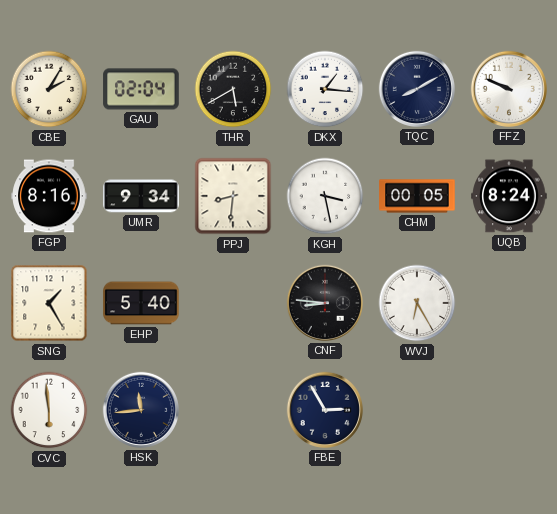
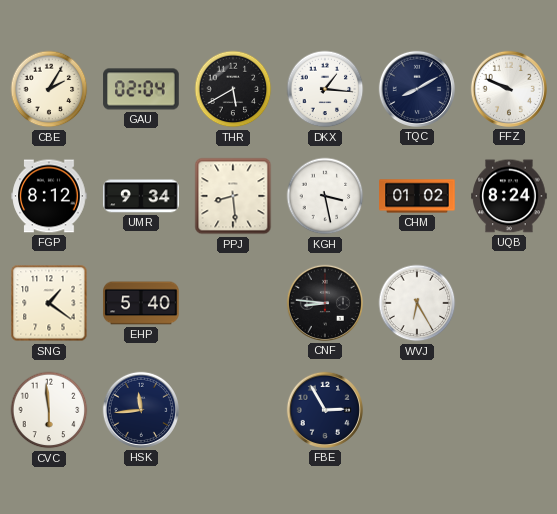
FGP: 8:16 -> 8:12 (49, 196)
PPJ: 8:31 -> 8:29 (233, 196)
CHM: 00:05 -> 01:02 (417, 196)
SNG: 1:25 -> 1:21 (49, 303)
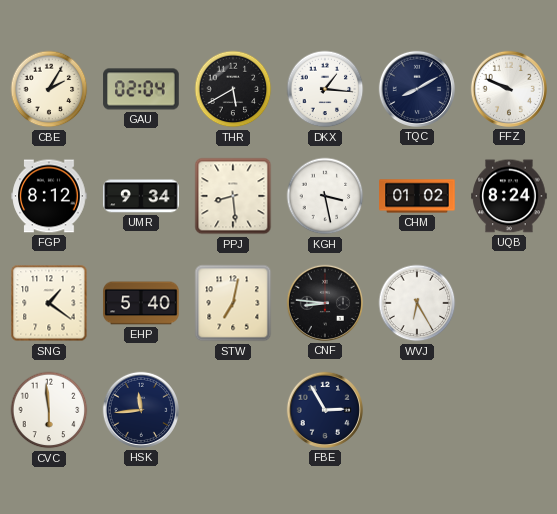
STW: none -> 7:02 (233, 303)
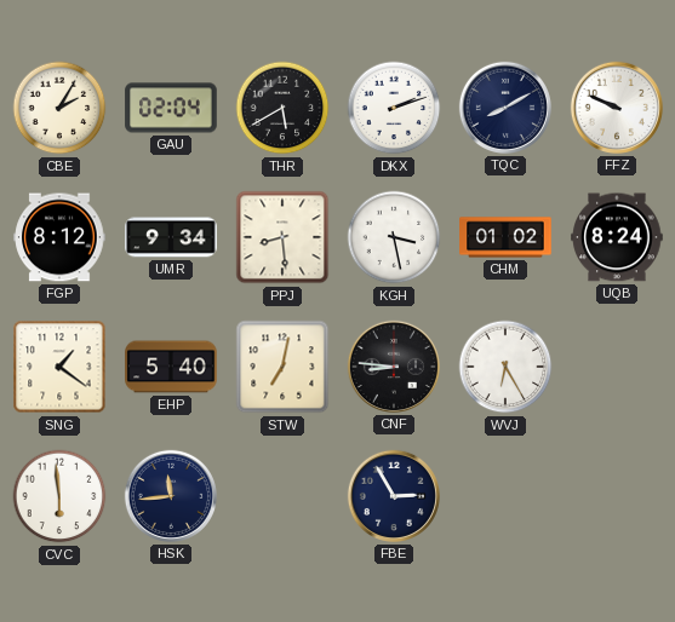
DKX: 1:16 -> 2:12 (394, 108)
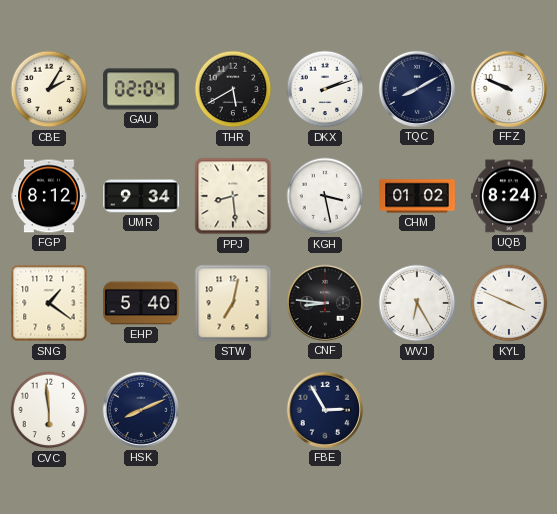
KYL: none -> 3:49 (509, 303)
HSK: 11:44 -> 8:11 (140, 410)
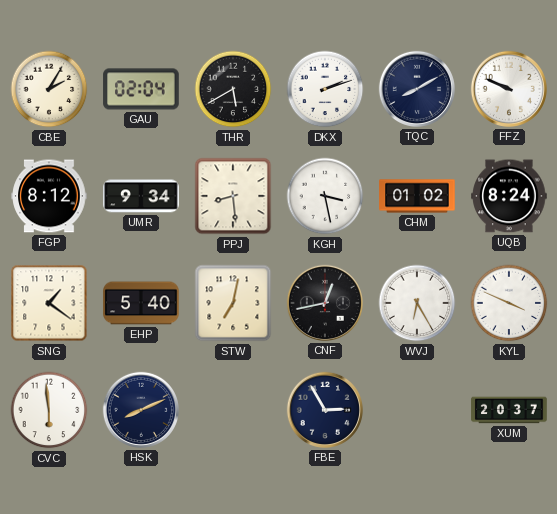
CNF: 8:46 -> 12:43 (324, 303)
XUM: none -> 20:37 (509, 410)
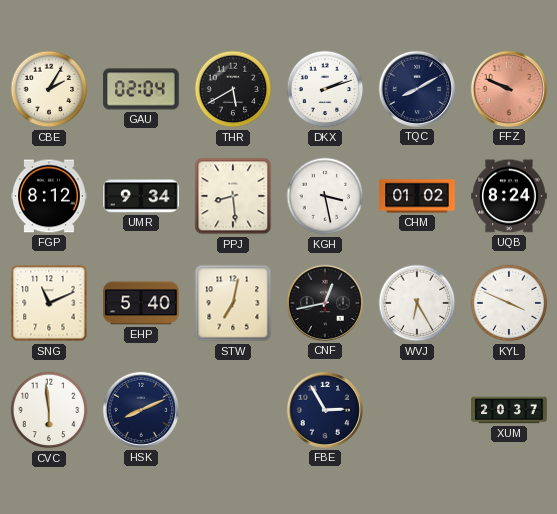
FFZ dial: white -> salmon (508, 89)
SNG: 1:21 -> 11:11 (49, 303)
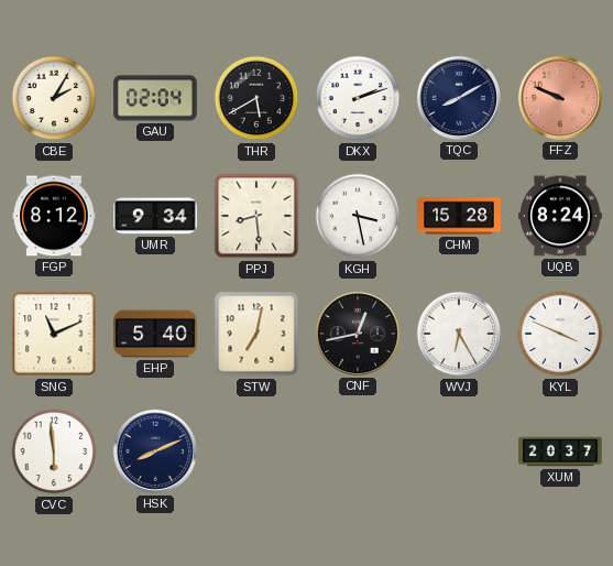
CHM: 01:02 -> 15:28 (459, 216)
FBE: 2:55 -> none (324, 410)
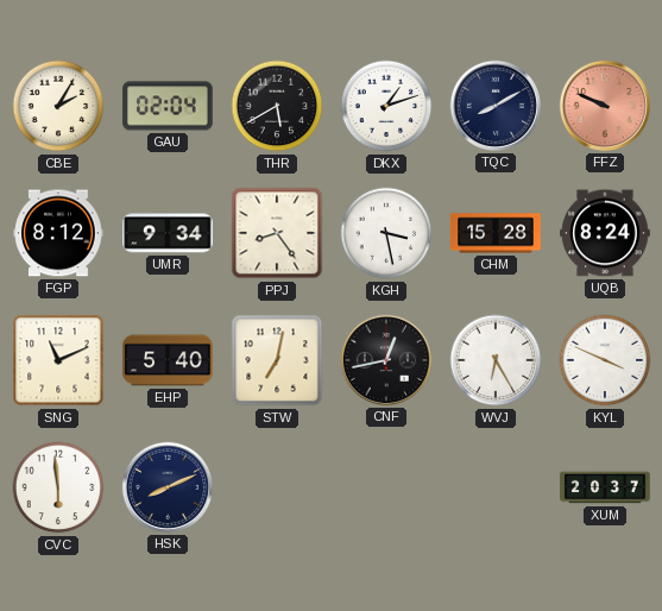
DKX: 2:12 -> 1:12 (386, 106)
PPJ: 8:29 -> 8:24 (277, 233)
